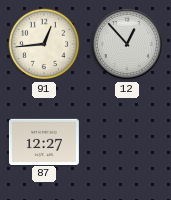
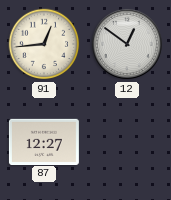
12: 12:53 -> 12:51 (128, 45)
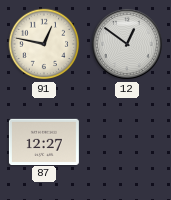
91: 12:44 -> 12:47 (44, 44)
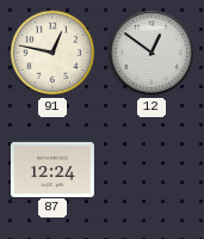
87: 12:27 -> 12:24 (52, 168)
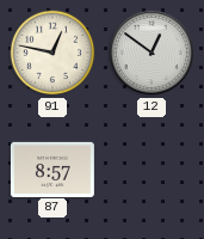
87: 12:24 -> 8:57 (52, 168)
